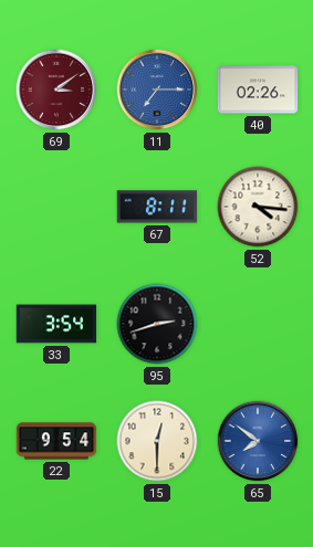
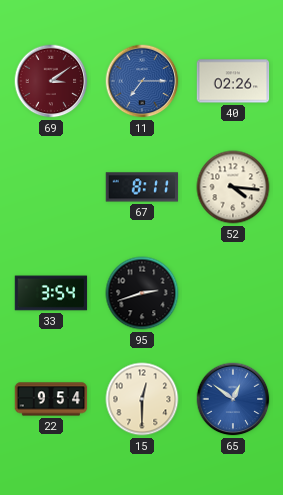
65: 7:51 -> 12:51 (233, 399)
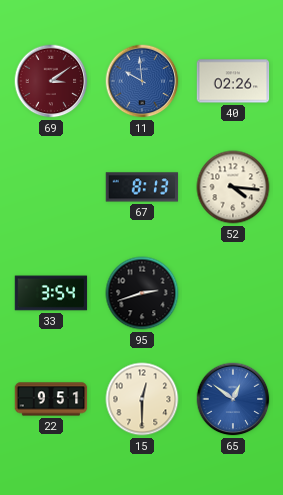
11: 7:15 -> 9:59 (142, 81)
67: 8:11 -> 8:13 (142, 187)
22: 9:54 -> 9:51 (51, 399)
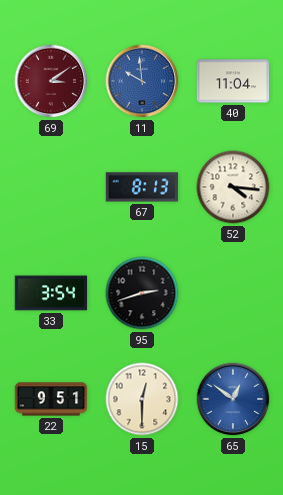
40: 02:26 -> 11:04 (233, 81)
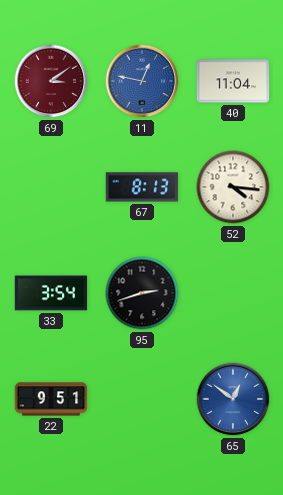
11: 9:59 -> 12:47 (142, 81)
15: 12:30 -> none (142, 399)
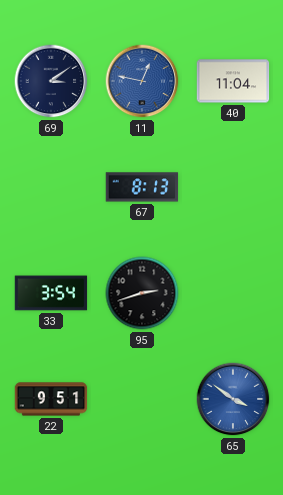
69 dial: burgundy -> navy (51, 81)
52: 4:16 -> none (233, 187)
65: 12:51 -> 3:51 (233, 399)
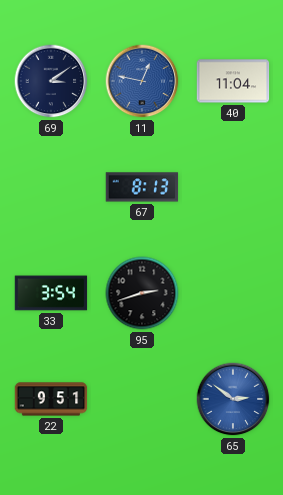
65: 3:51 -> 2:51 (233, 399)
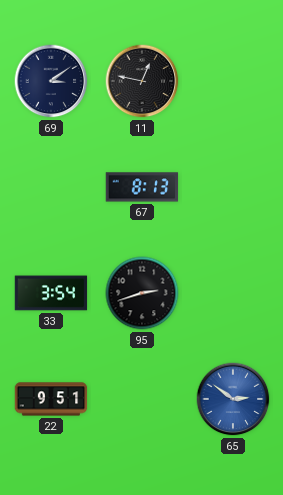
11 dial: blue -> black (142, 81)
40: 11:04 -> none (233, 81)
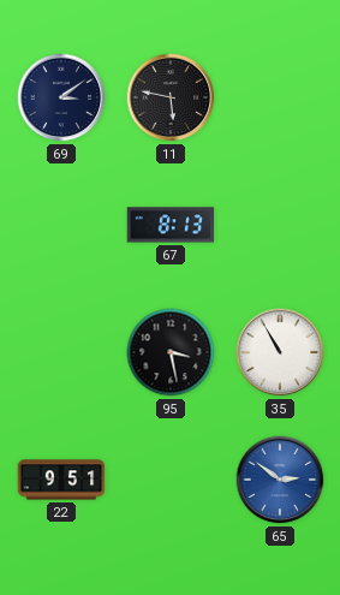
11: 12:47 -> 5:47 (171, 97)
33: 3:54 -> none (51, 293)
95: 2:42 -> 3:28 (171, 352)
35: none -> 10:55 (280, 352)
